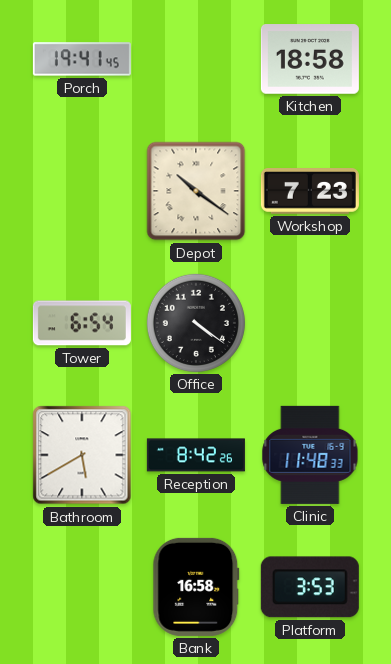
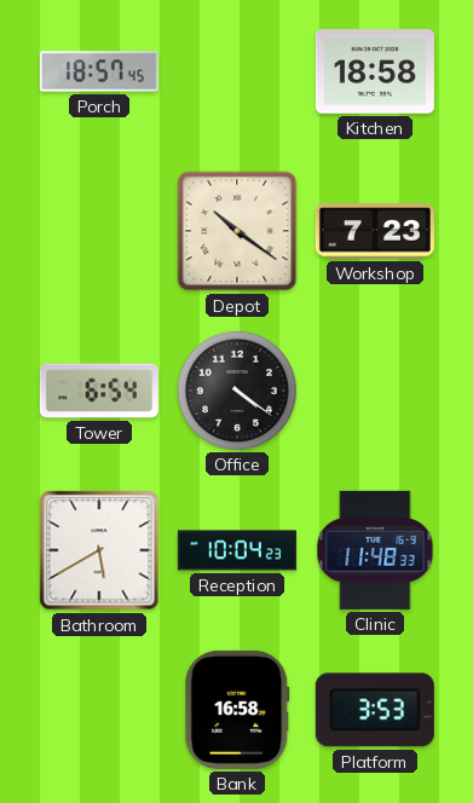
Porch: 19:41 -> 18:57 (99, 71)
Reception: 8:42 -> 10:04 (237, 550)
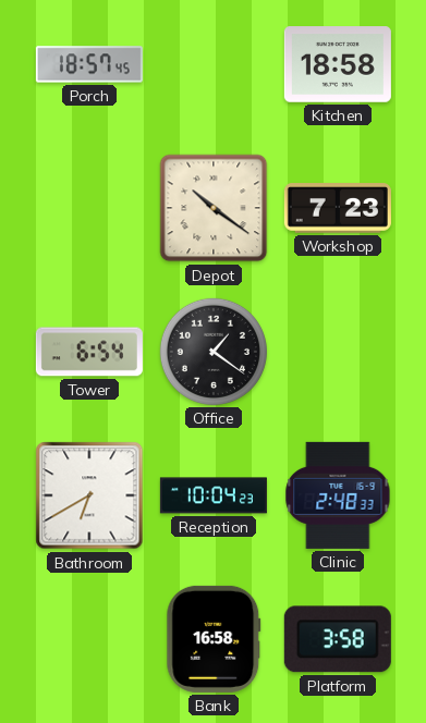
Office: 4:21 -> 1:21 (214, 352)
Bathroom: 5:40 -> 6:40 (89, 495)
Clinic: 11:48 -> 2:48 (338, 495)
Platform: 3:53 -> 3:58 (338, 639)
